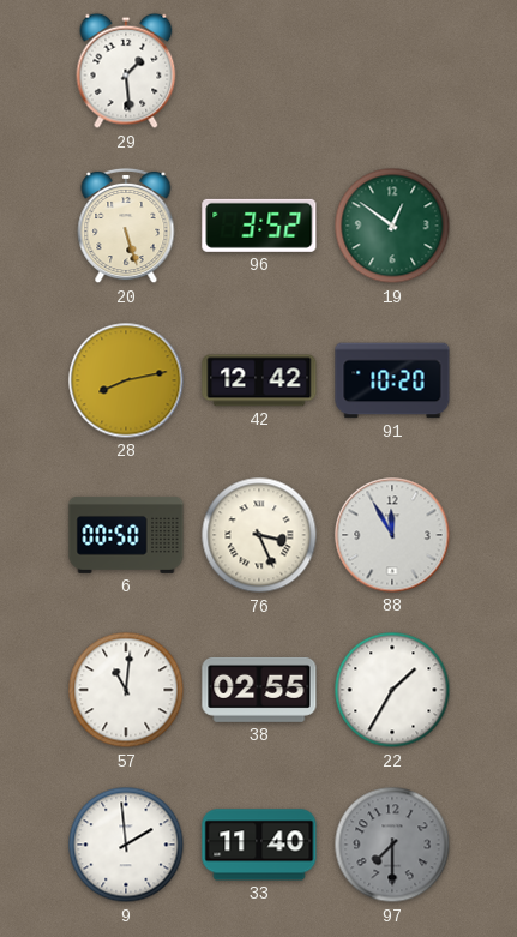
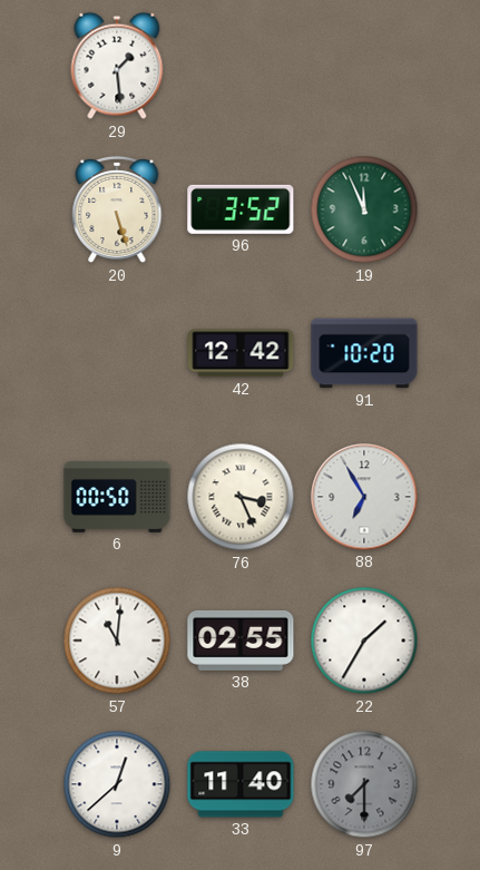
19: 12:51 -> 11:56 (364, 209)
28: 8:13 -> none (126, 380)
88: 11:55 -> 6:55 (364, 497)
9: 1:59 -> 12:38 (117, 784)
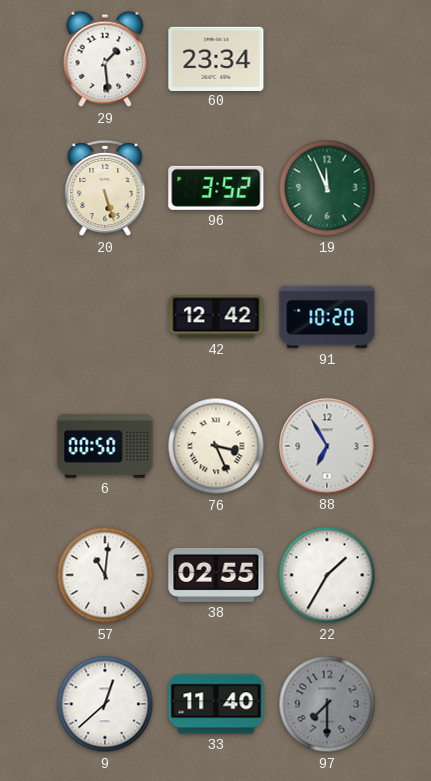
60: none -> 23:34 (216, 58)
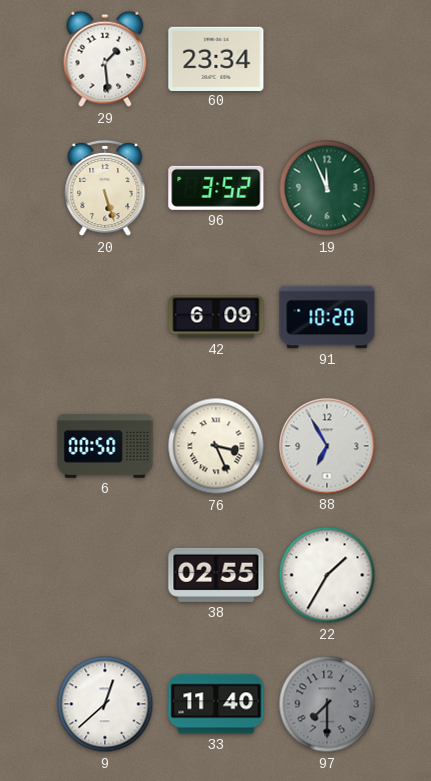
42: 12:42 -> 6:09 (216, 317)
57: 11:01 -> none (105, 575)
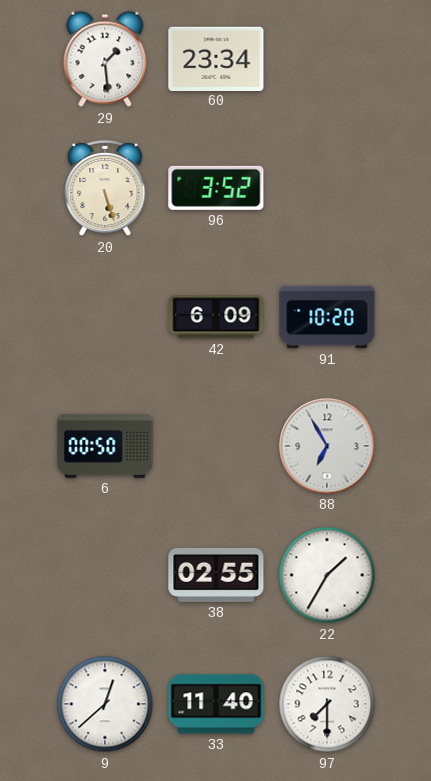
19: 11:56 -> none (327, 188)
76: 3:26 -> none (216, 446)
97 dial: grey -> white (327, 704)
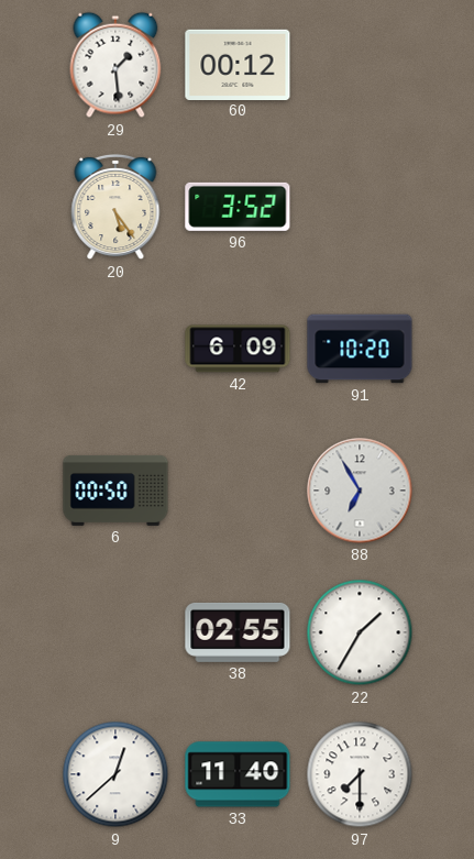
60: 23:34 -> 00:12 (238, 64)
20: 5:27 -> 5:24 (115, 207)
